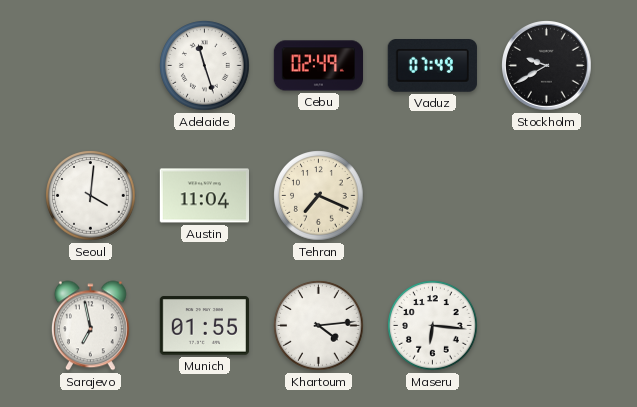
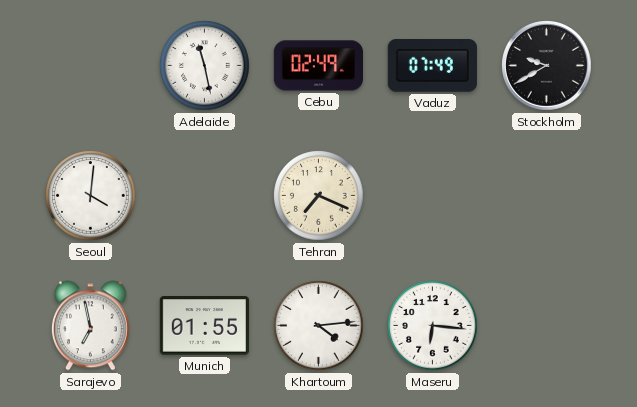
Adelaide: 11:27 -> 11:28 (205, 66)
Austin: 11:04 -> none (204, 196)
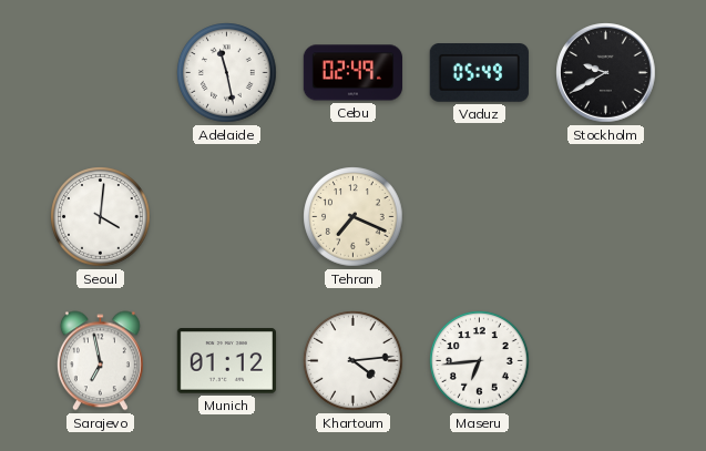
Vaduz: 07:49 -> 05:49 (479, 73)
Munich: 01:55 -> 01:12 (226, 361)
Maseru: 6:16 -> 6:44 (480, 361)
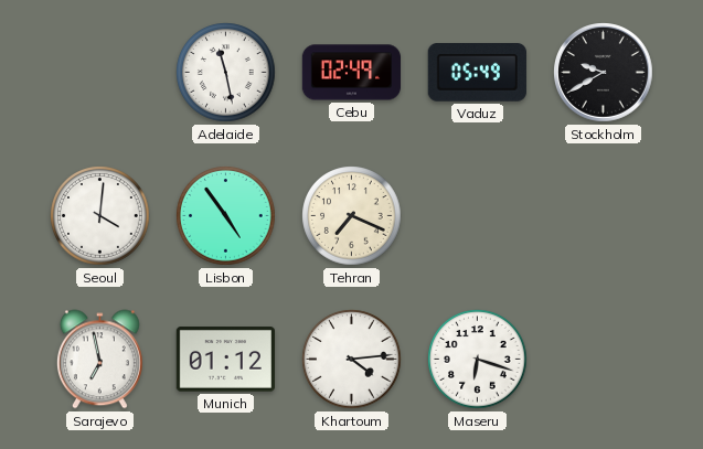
Lisbon: none -> 4:54 (226, 216)
Maseru: 6:44 -> 6:18 (478, 360)
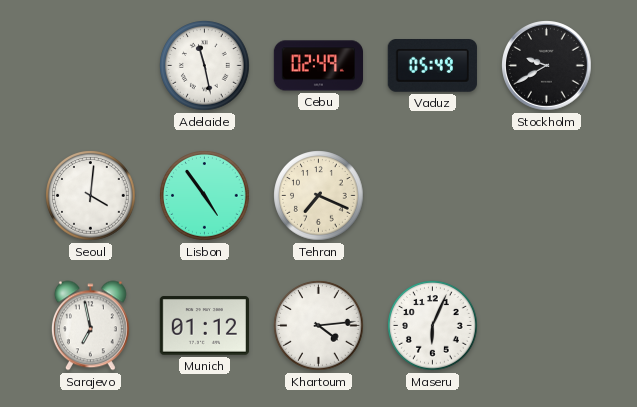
Maseru: 6:18 -> 6:04 (433, 326)
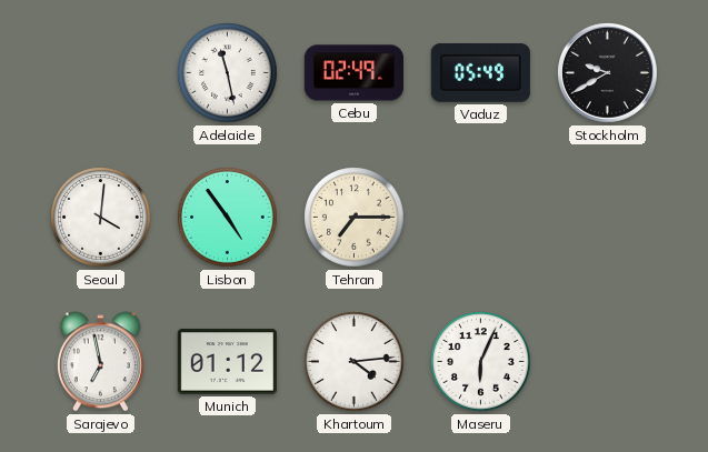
Tehran: 7:19 -> 7:15 (355, 218)
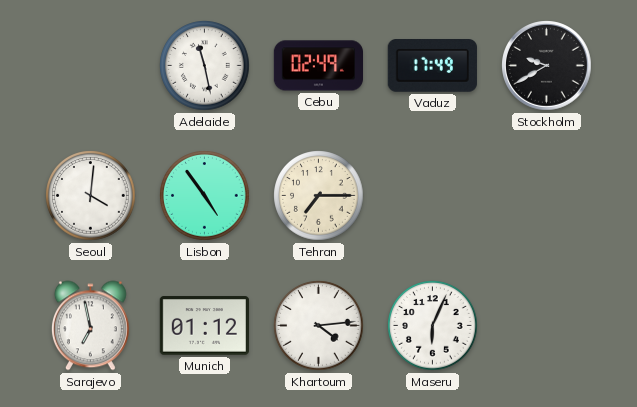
Vaduz: 05:49 -> 17:49 (432, 66)
